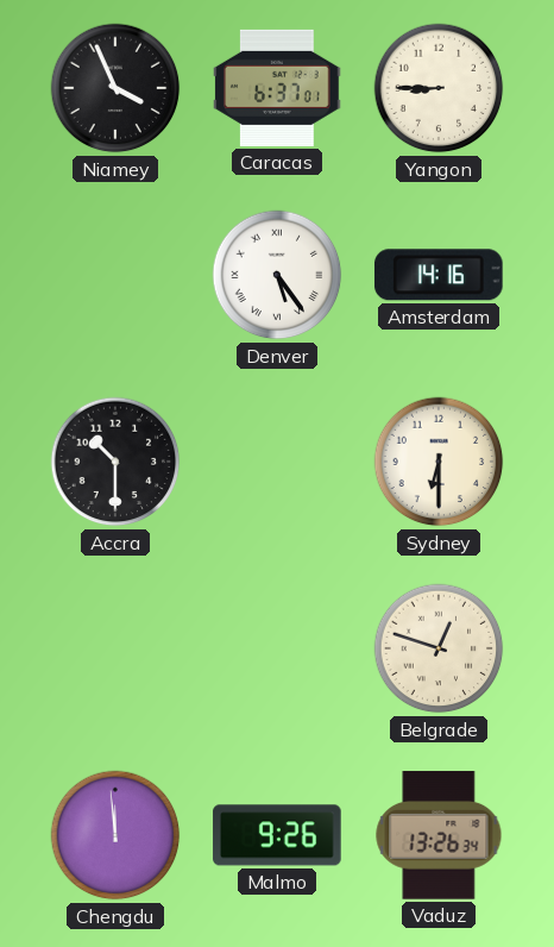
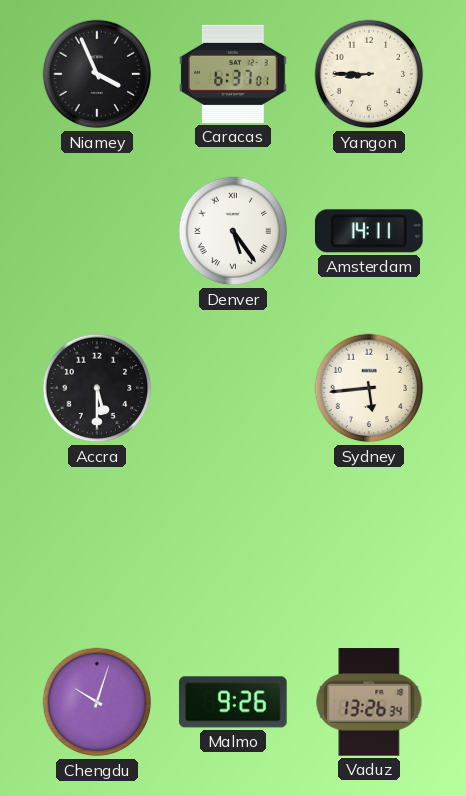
Amsterdam: 14:16 -> 14:11 (369, 231)
Accra: 10:30 -> 5:30 (97, 388)
Sydney: 6:30 -> 5:44 (369, 388)
Belgrade: 12:48 -> none (439, 648)
Chengdu: 11:59 -> 10:03 (97, 702)
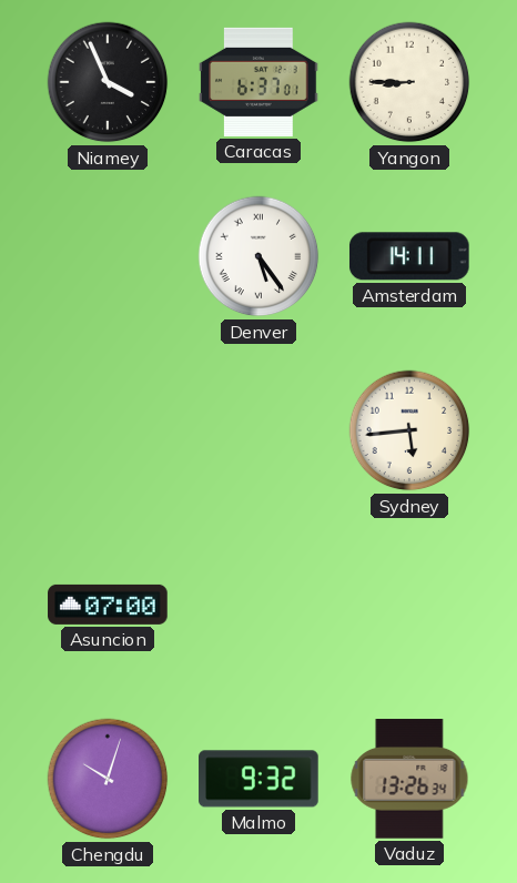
Accra: 5:30 -> none (97, 388)
Asuncion: none -> 07:00 (108, 605)
Malmo: 9:26 -> 9:32 (258, 779)
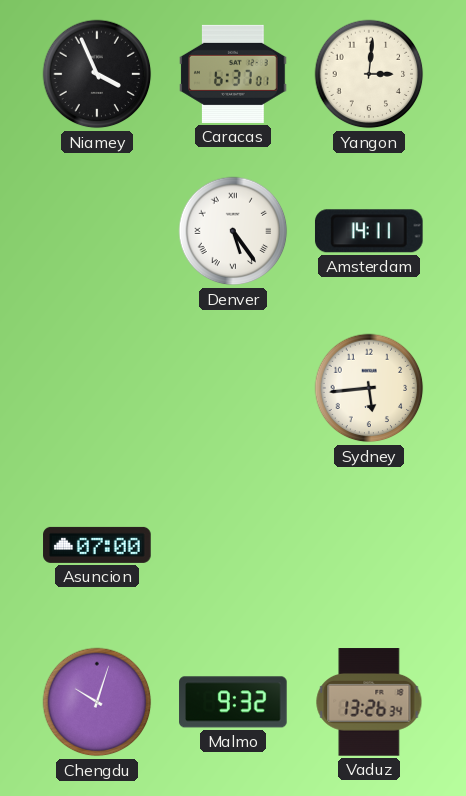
Yangon: 8:45 -> 3:01 (369, 74)
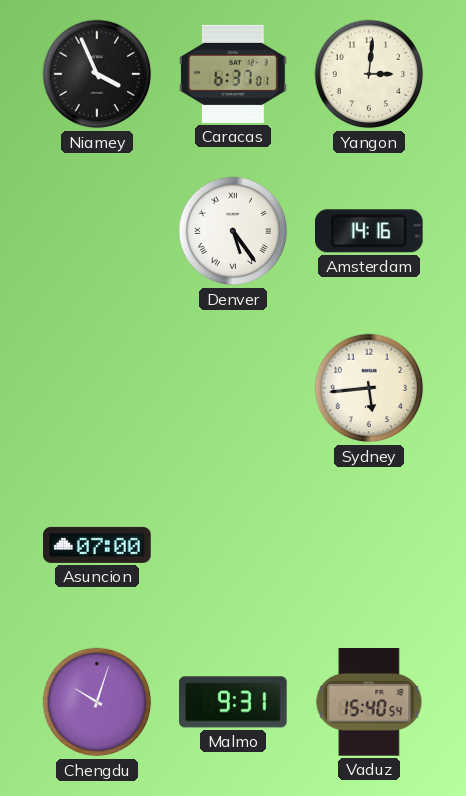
Amsterdam: 14:11 -> 14:16 (369, 231)
Malmo: 9:32 -> 9:31 (233, 702)
Vaduz: 13:26 -> 15:40 (369, 702)
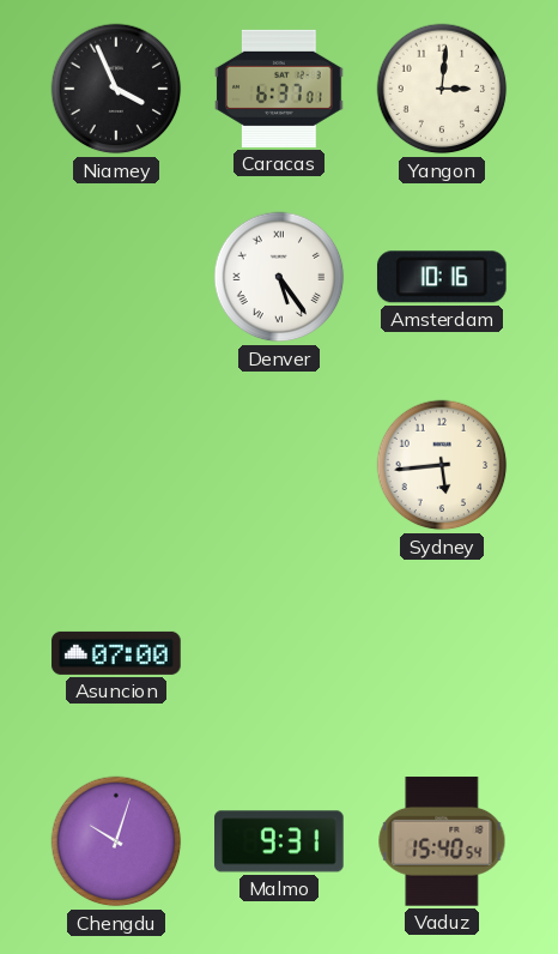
Amsterdam: 14:16 -> 10:16 (442, 277)
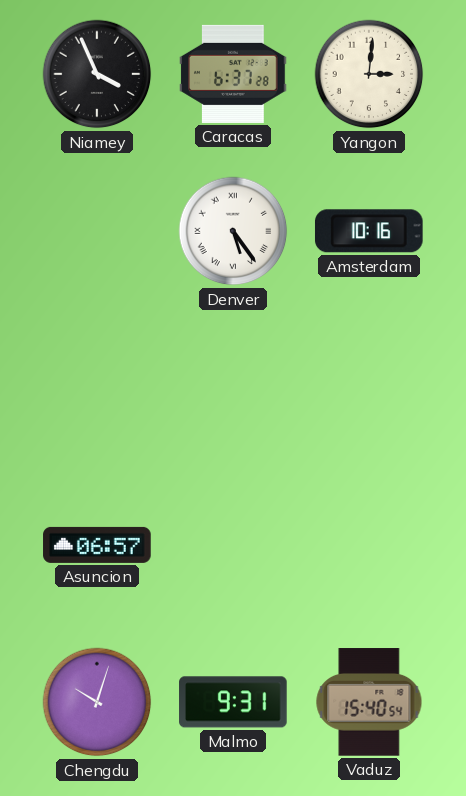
Caracas: 6:37:01 -> 6:37:28 (233, 74)
Sydney: 5:44 -> none (442, 465)
Asuncion: 07:00 -> 06:57 (97, 545)
